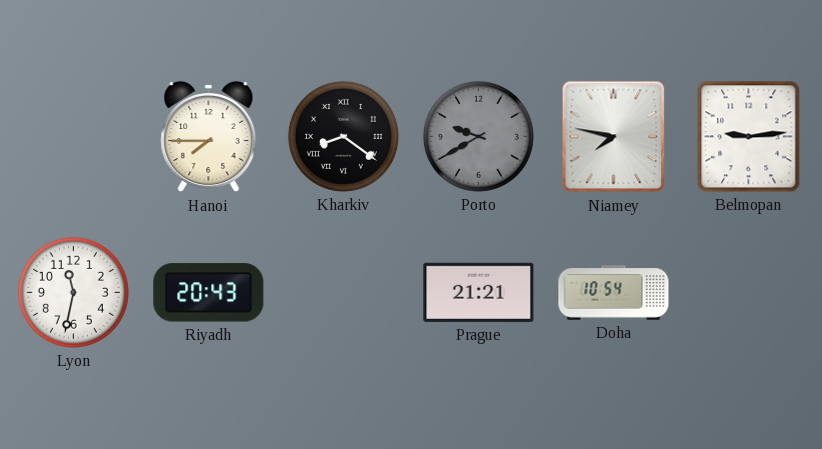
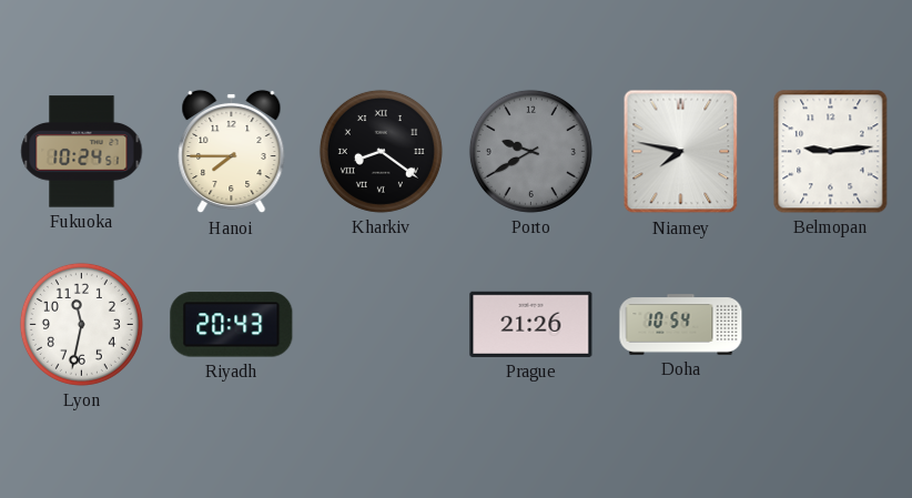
Fukuoka: none -> 10:24 (82, 152)
Prague: 21:21 -> 21:26 (531, 324)
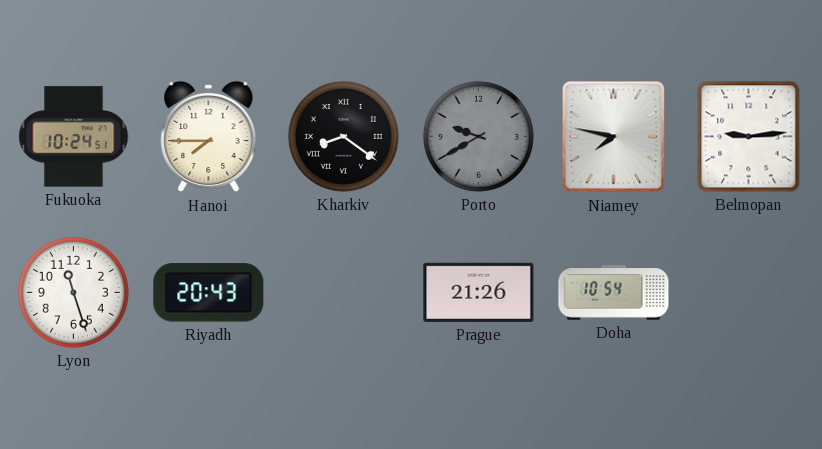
Lyon: 11:32 -> 11:27 (73, 292)
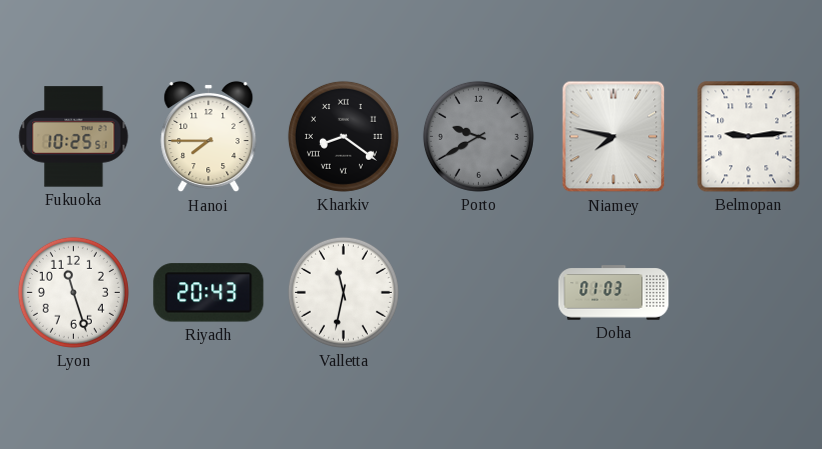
Fukuoka: 10:24 -> 10:25 (74, 137)
Valletta: none -> 11:32 (343, 292)
Prague: 21:26 -> none (479, 292)
Doha: 10:54 -> 01:03 (614, 293)
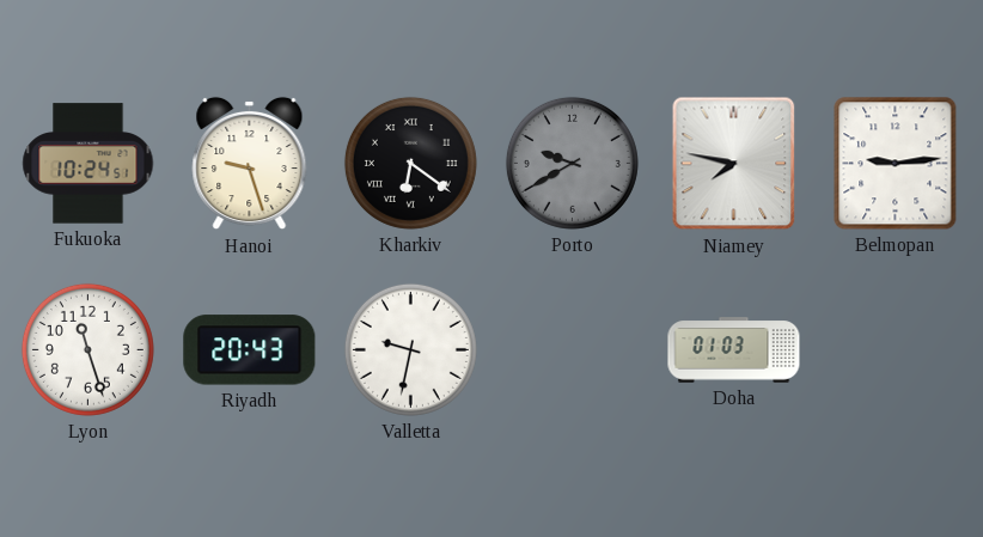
Fukuoka: 10:25 -> 10:24 (88, 164)
Hanoi: 7:45 -> 9:27 (250, 164)
Kharkiv: 8:21 -> 6:21 (410, 163)
Valletta: 11:32 -> 9:32 (410, 349)
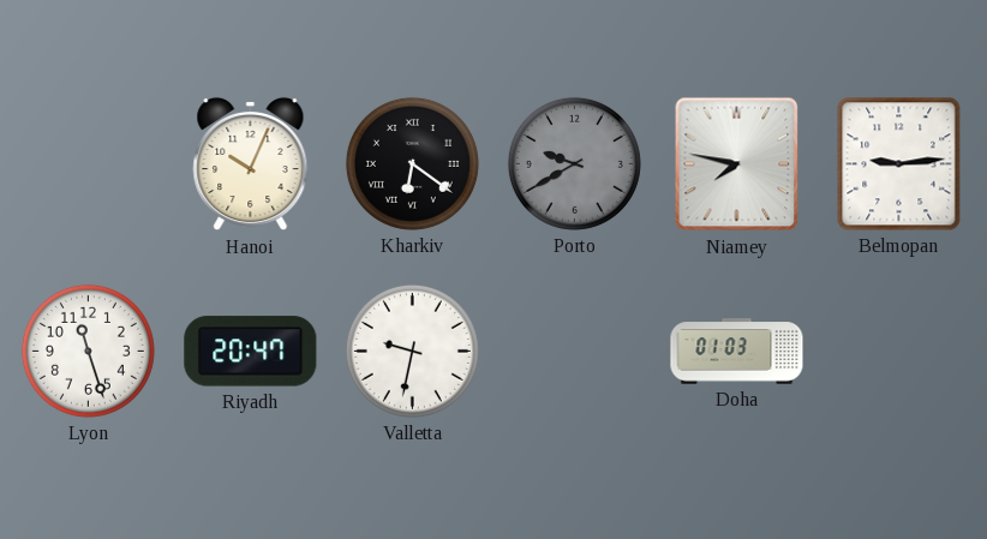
Fukuoka: 10:24 -> none (88, 164)
Hanoi: 9:27 -> 10:04 (251, 164)
Riyadh: 20:43 -> 20:47 (251, 352)
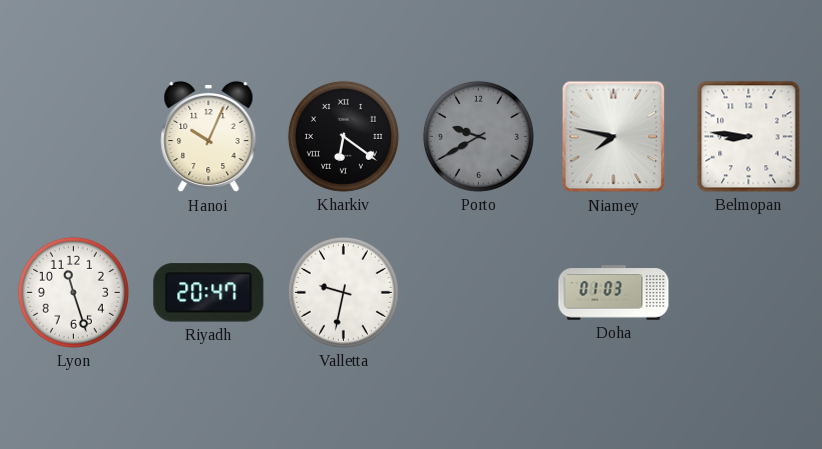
Belmopan: 9:14 -> 8:46 (749, 137)
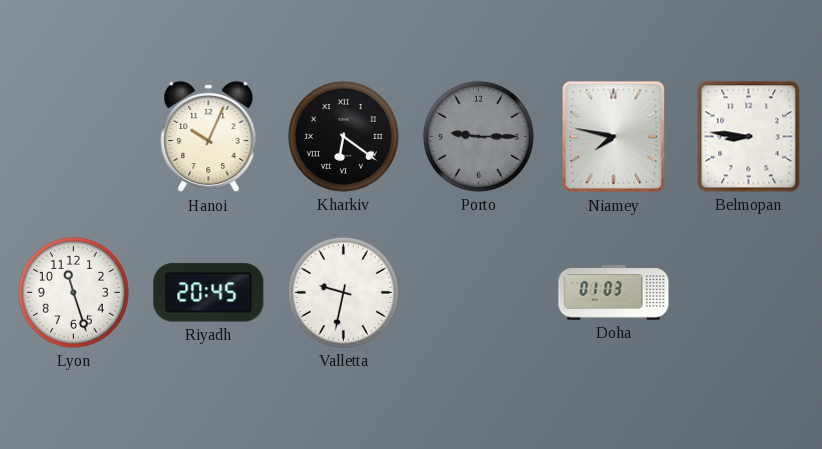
Porto: 9:40 -> 9:15 (478, 136)
Riyadh: 20:47 -> 20:45 (209, 293)
